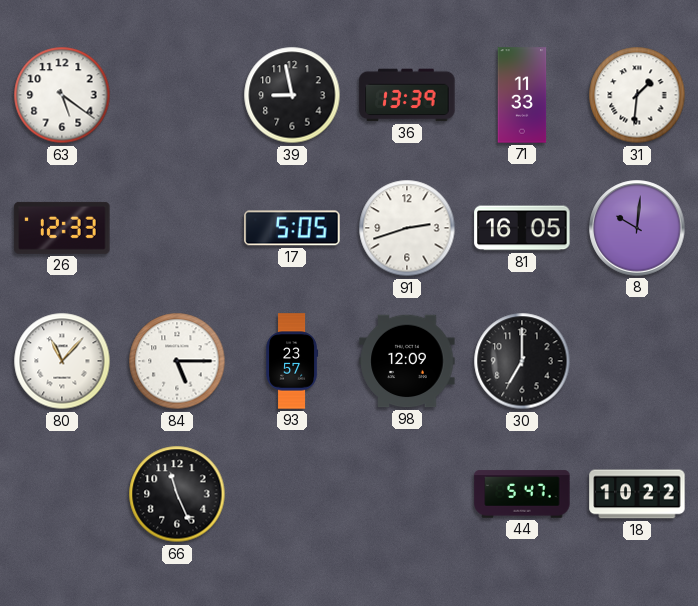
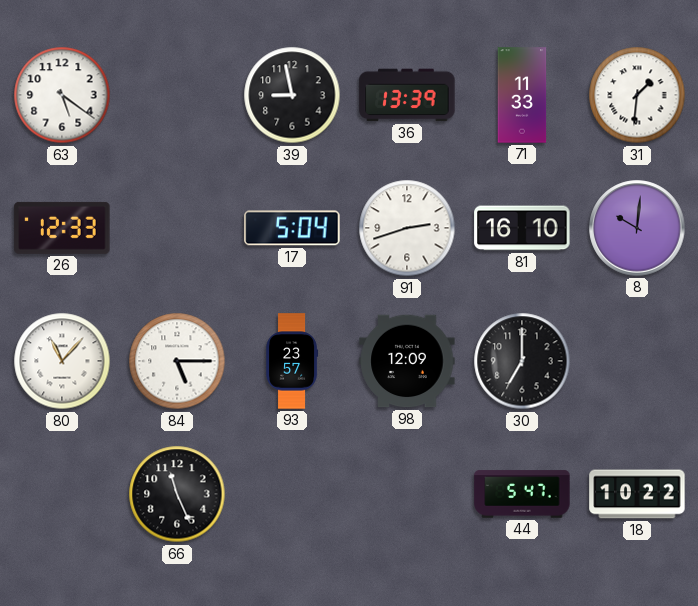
17: 5:05 -> 5:04 (292, 228)
81: 16:05 -> 16:10 (522, 228)
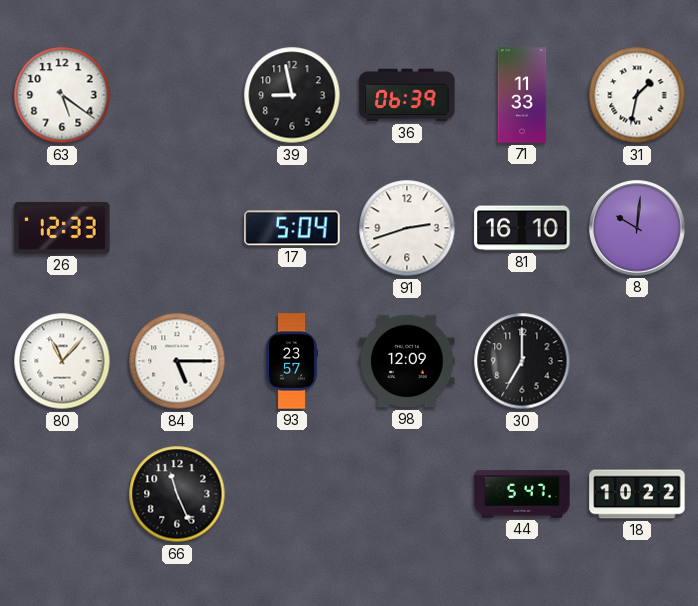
36: 13:39 -> 06:39 (407, 95)
31: 1:31 -> 1:32 (637, 95)
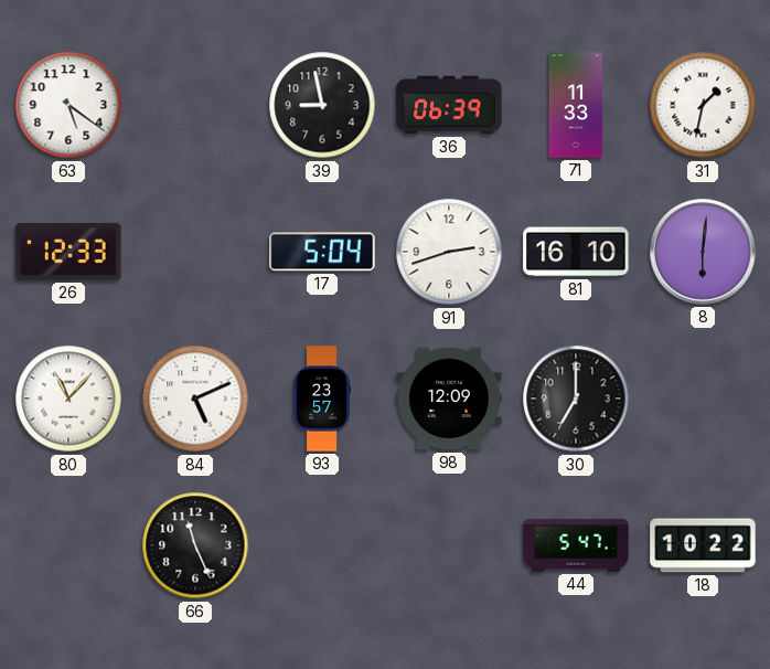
8: 10:01 -> 6:01 (703, 252)
84: 5:15 -> 5:11 (195, 399)
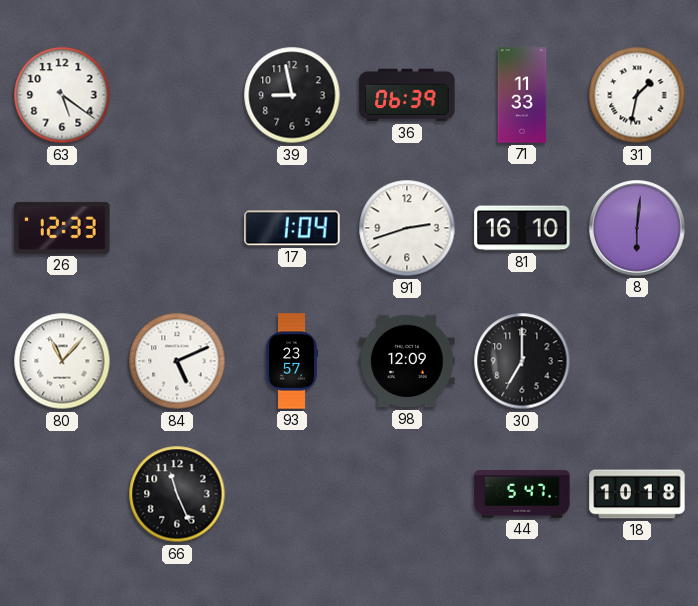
17: 5:04 -> 1:04 (292, 228)
18: 10:22 -> 10:18 (637, 494)
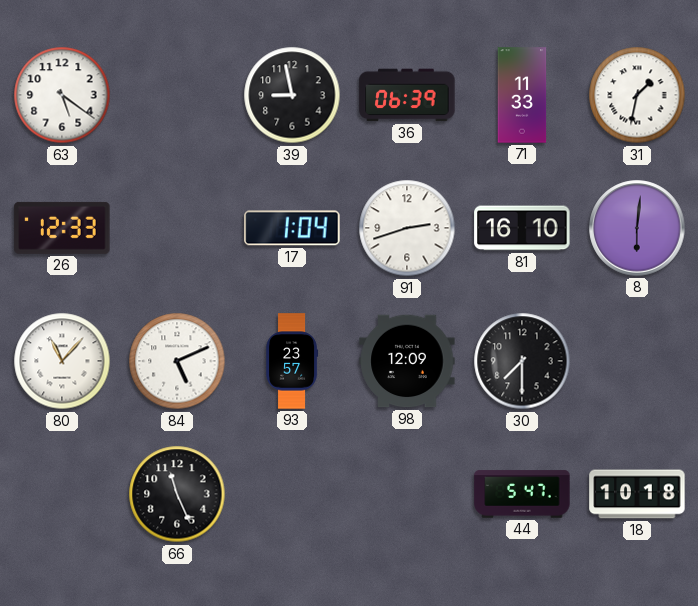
30: 7:00 -> 7:30 (522, 361)
